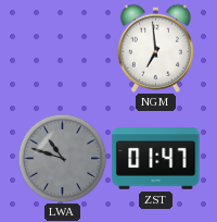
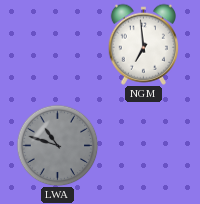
ZST: 01:47 -> none (156, 159)
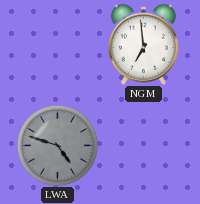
LWA: 10:48 -> 4:48 (57, 145)
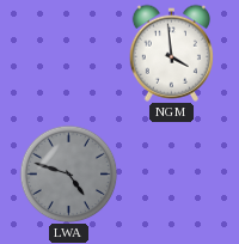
NGM: 6:59 -> 3:59 (171, 53)
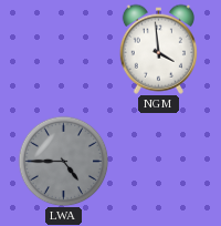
LWA: 4:48 -> 4:45 (63, 161)
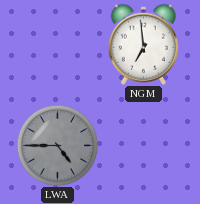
NGM: 3:59 -> 6:59 (143, 44)
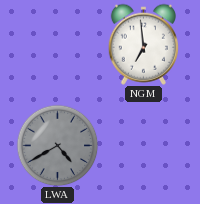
LWA: 4:45 -> 4:40 (57, 145)
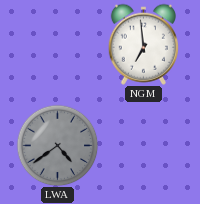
LWA: 4:40 -> 4:39 (57, 145)
